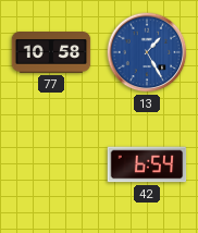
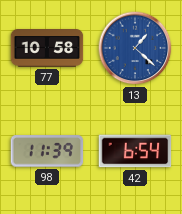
13: 1:25 -> 1:22 (135, 48)
98: none -> 11:39 (47, 151)
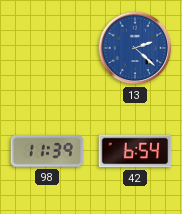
77: 10:58 -> none (47, 49)
13: 1:22 -> 2:22 (135, 48)
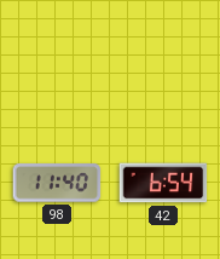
13: 2:22 -> none (135, 48)
98: 11:39 -> 11:40 (57, 183)
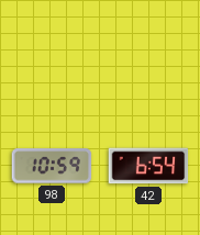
98: 11:40 -> 10:59 (52, 166)
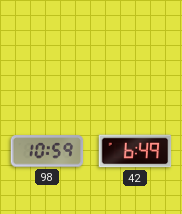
42: 6:54 -> 6:49 (135, 151)
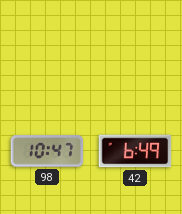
98: 10:59 -> 10:47 (47, 151)
